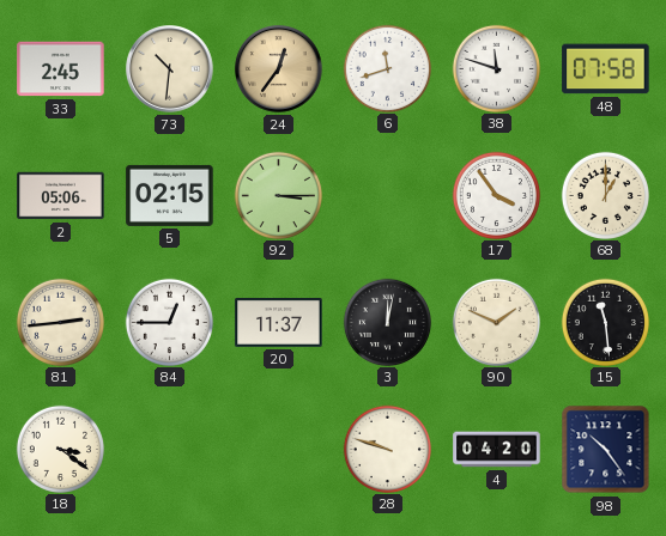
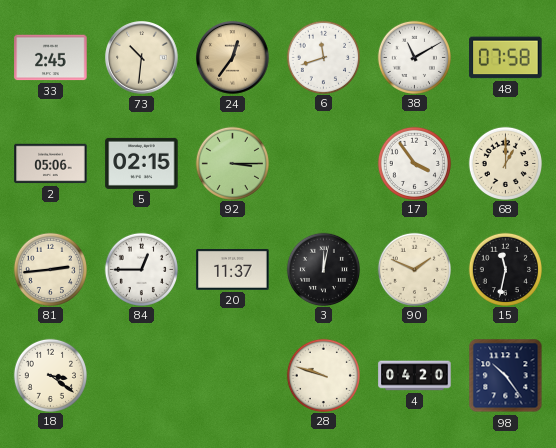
38: 11:48 -> 11:10 (414, 57)
15: 11:29 -> 11:32 (505, 269)
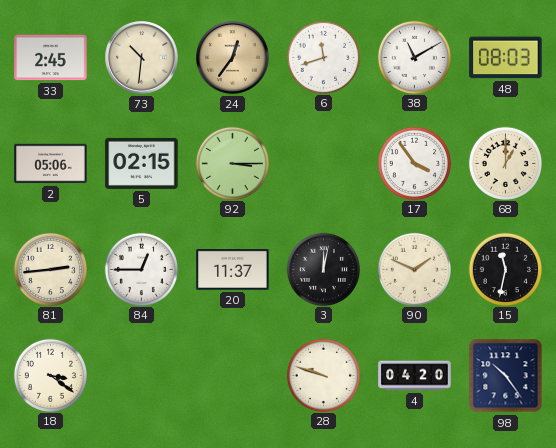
48: 07:58 -> 08:03 (506, 58)
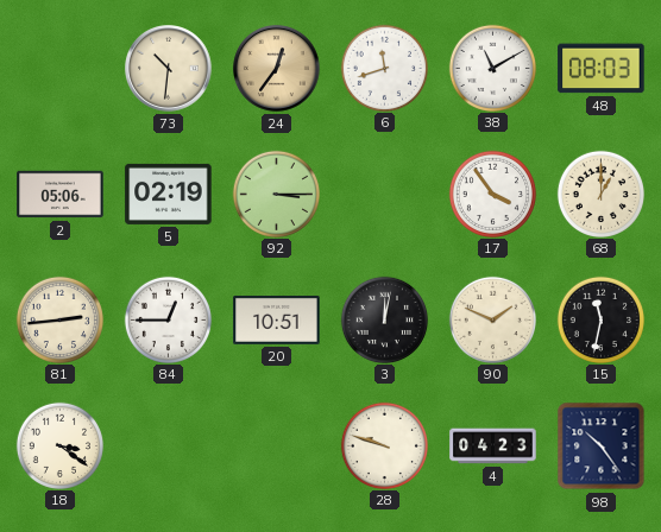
33: 2:45 -> none (51, 58)
5: 02:15 -> 02:19 (169, 194)
20: 11:37 -> 10:51 (277, 321)
4: 04:20 -> 04:23 (493, 446)
